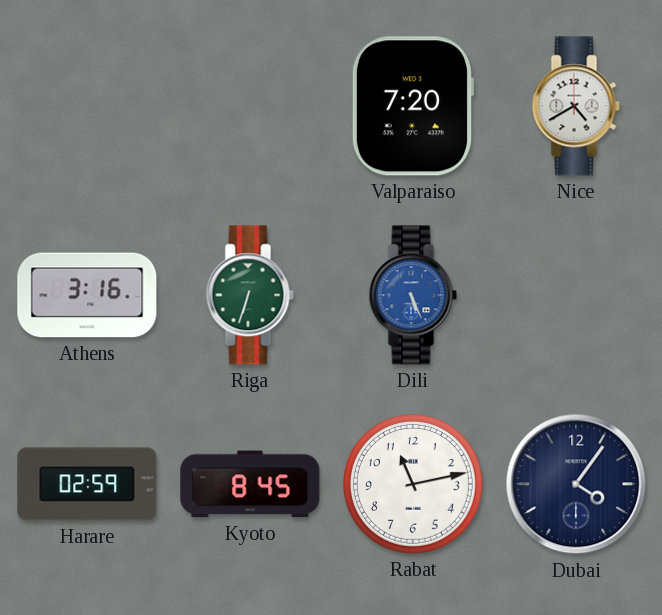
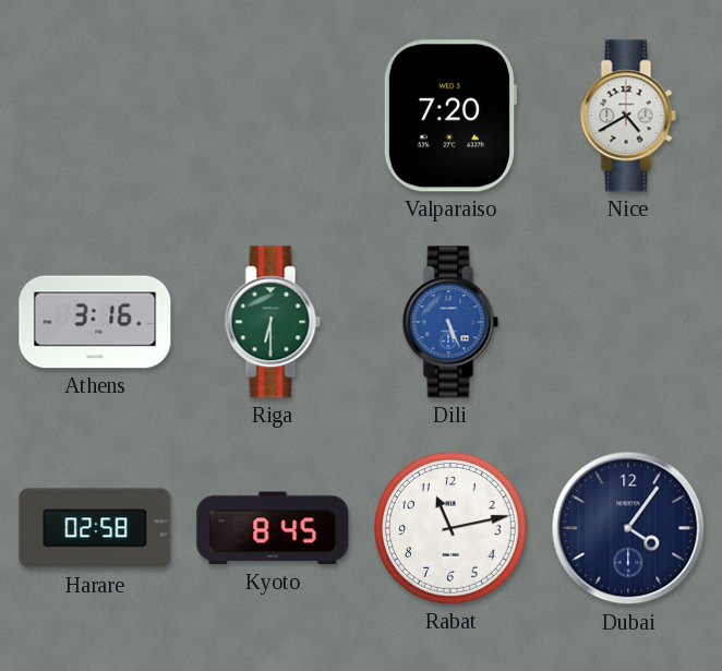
Riga: 6:33 -> 6:30 (273, 322)
Harare: 02:59 -> 02:58 (95, 528)
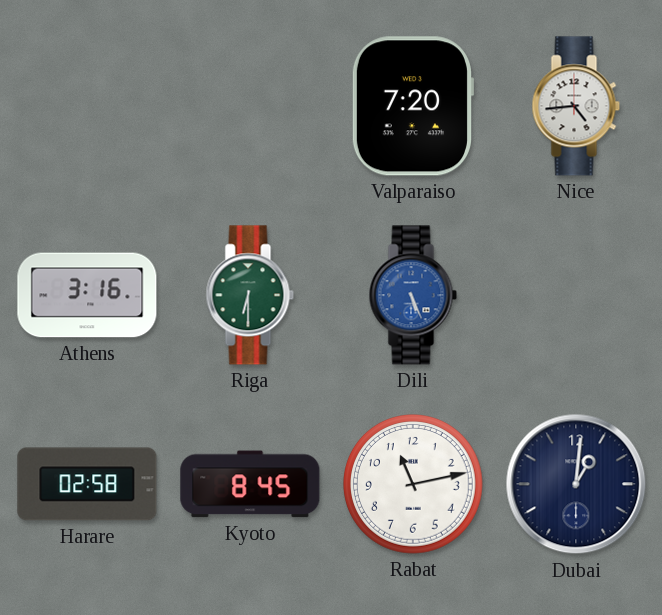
Nice: 4:40 -> 4:44 (576, 106)
Dubai: 4:06 -> 1:01 (576, 484)
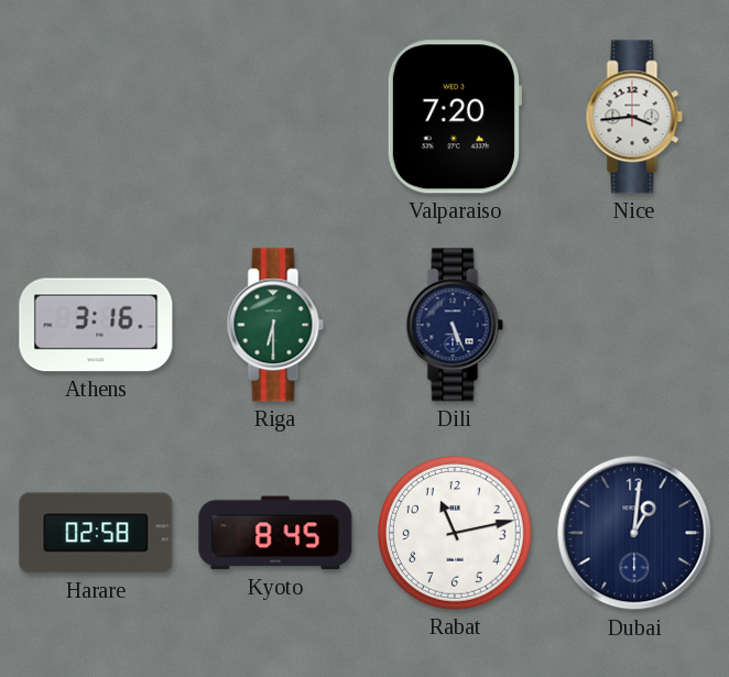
Nice: 4:44 -> 3:44 (634, 117)
Dili dial: blue -> navy (455, 325)
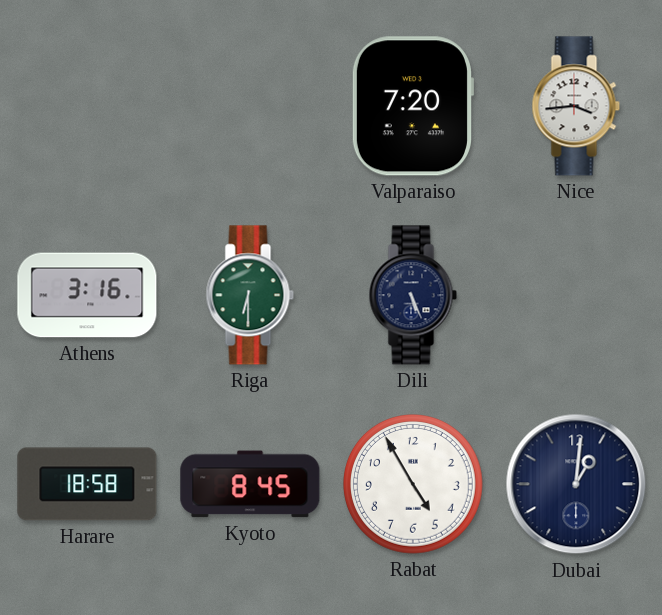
Harare: 02:58 -> 18:58 (87, 484)
Rabat: 11:13 -> 4:55 (414, 485)
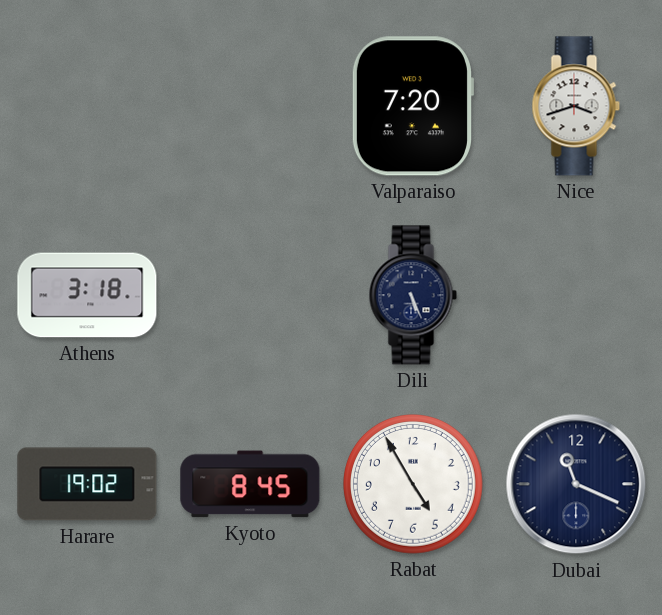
Nice: 3:44 -> 3:42 (576, 106)
Athens: 3:16 -> 3:18 (87, 295)
Riga: 6:30 -> none (250, 295)
Harare: 18:58 -> 19:02 (87, 484)
Dubai: 1:01 -> 11:19 (576, 484)
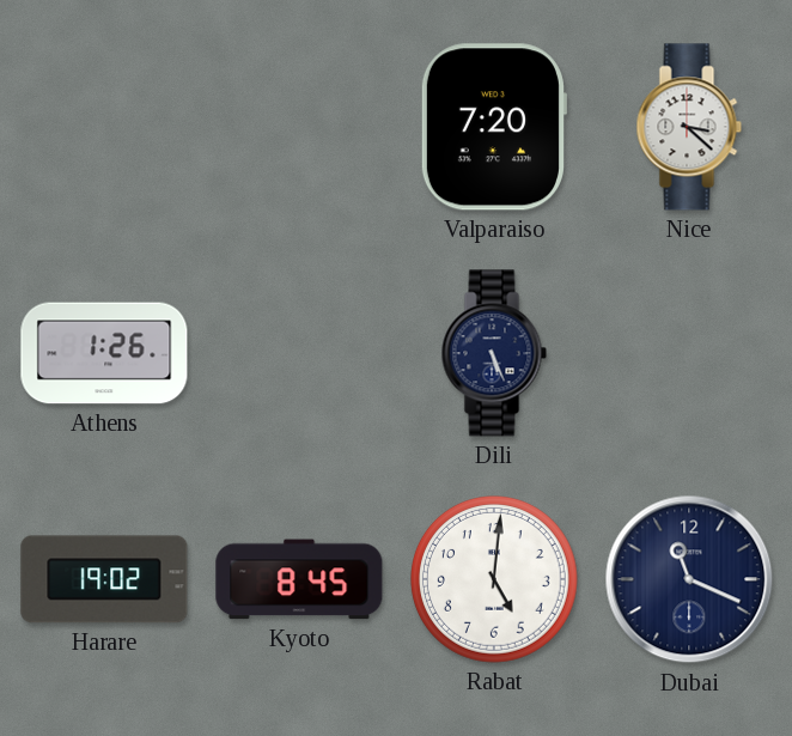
Nice: 3:42 -> 3:22 (689, 127)
Athens: 3:18 -> 1:26 (104, 353)
Rabat: 4:55 -> 5:01 (495, 580)
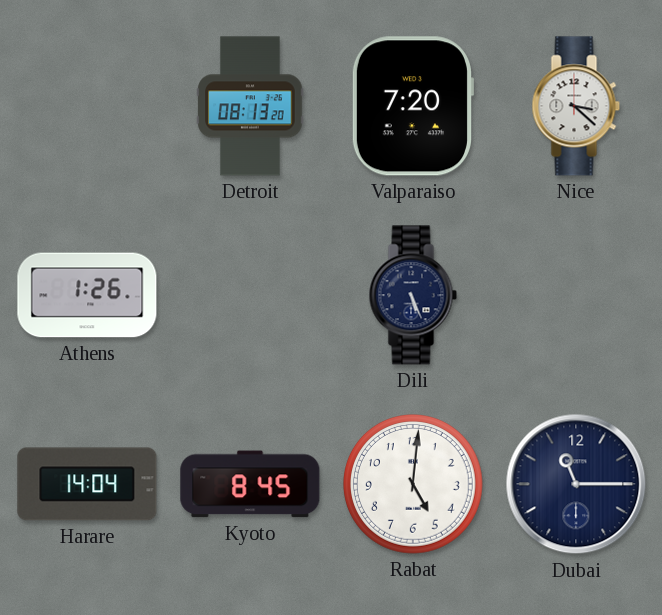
Detroit: none -> 08:13 (250, 106)
Harare: 19:02 -> 14:04 (87, 484)
Dubai: 11:19 -> 11:15 (576, 484)
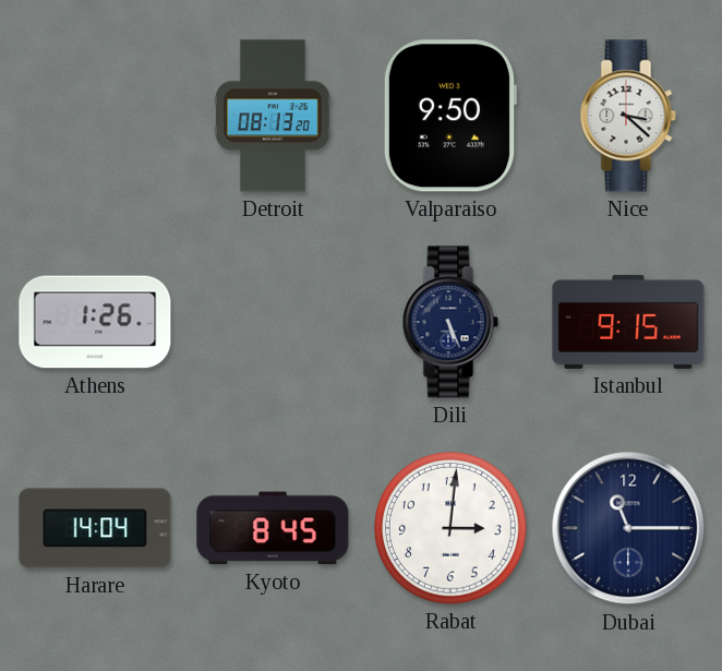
Valparaiso: 7:20 -> 9:50 (449, 116)
Istanbul: none -> 9:15 (628, 322)
Rabat: 5:01 -> 3:01 (452, 529)
